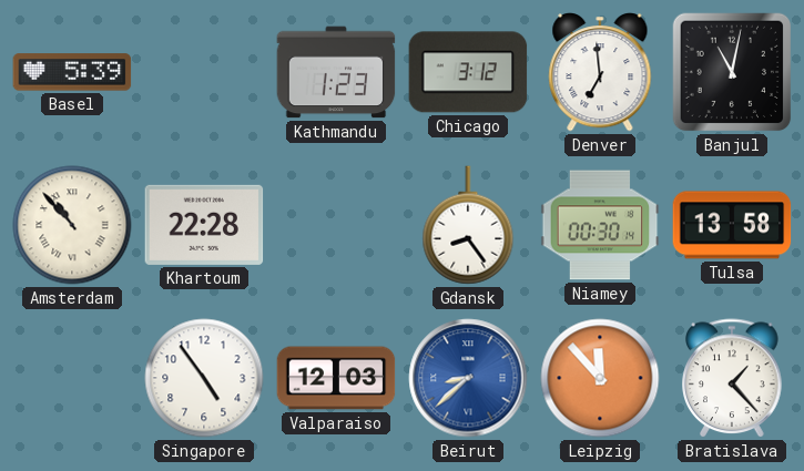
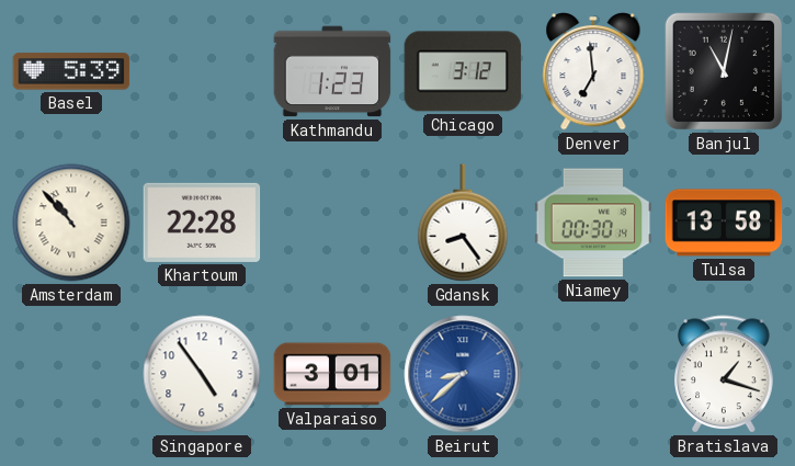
Valparaiso: 12:03 -> 3:01 (332, 374)
Leipzig: 11:53 -> none (600, 378)
Bratislava: 1:23 -> 1:18 (724, 374)
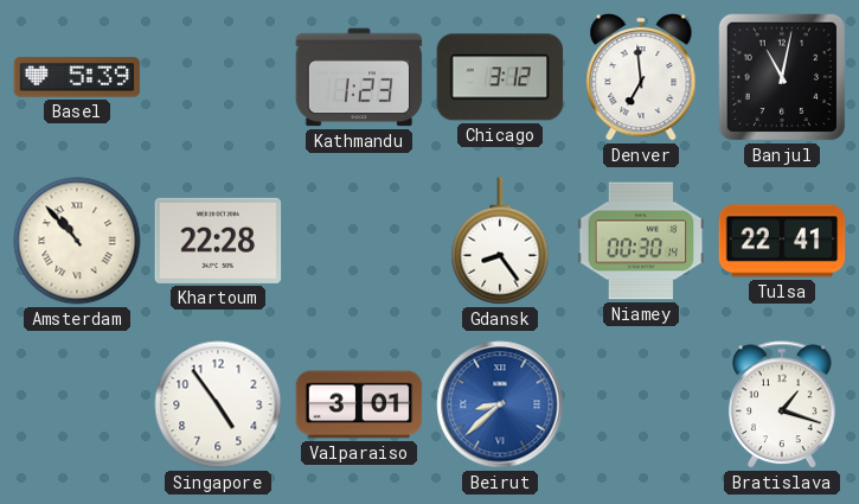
Tulsa: 13:58 -> 22:41 (782, 241)
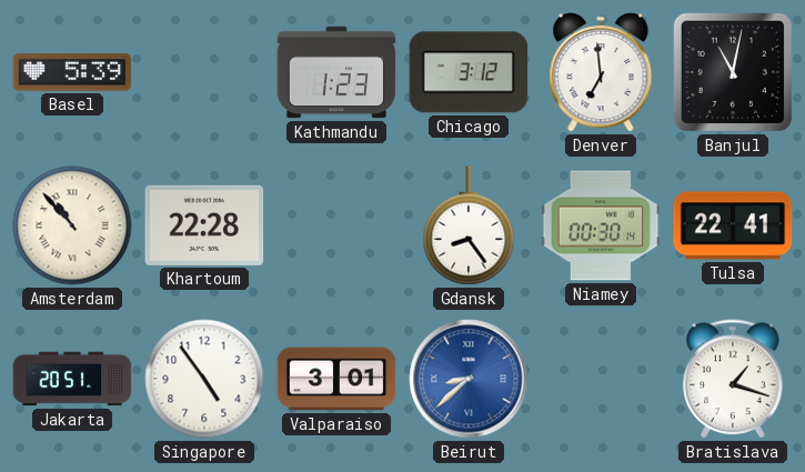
Jakarta: none -> 20:51 (72, 379)
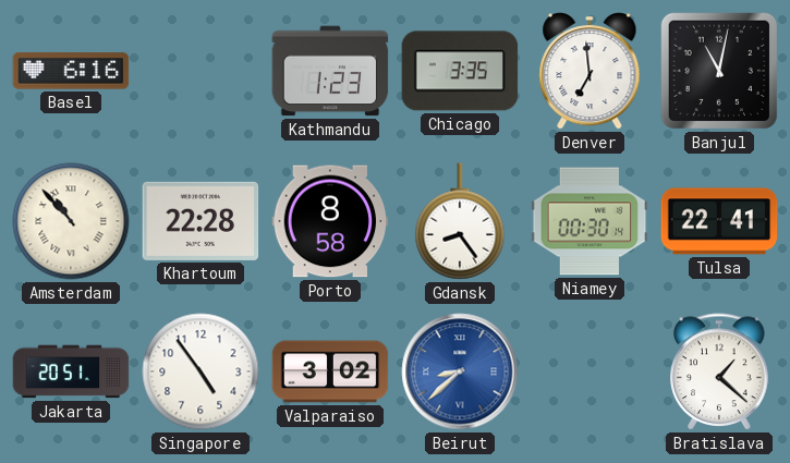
Basel: 5:39 -> 6:16 (71, 71)
Chicago: 3:12 -> 3:35 (460, 71)
Porto: none -> 8:58 (330, 221)
Valparaiso: 3:01 -> 3:02 (330, 371)
Bratislava: 1:18 -> 1:22 (719, 371)
